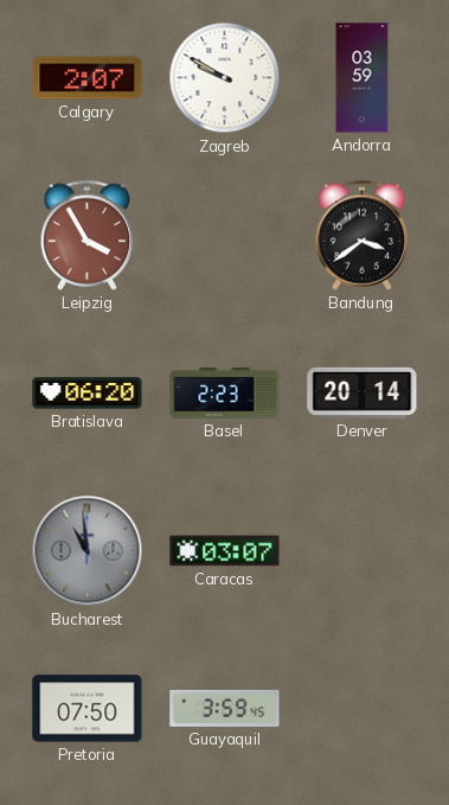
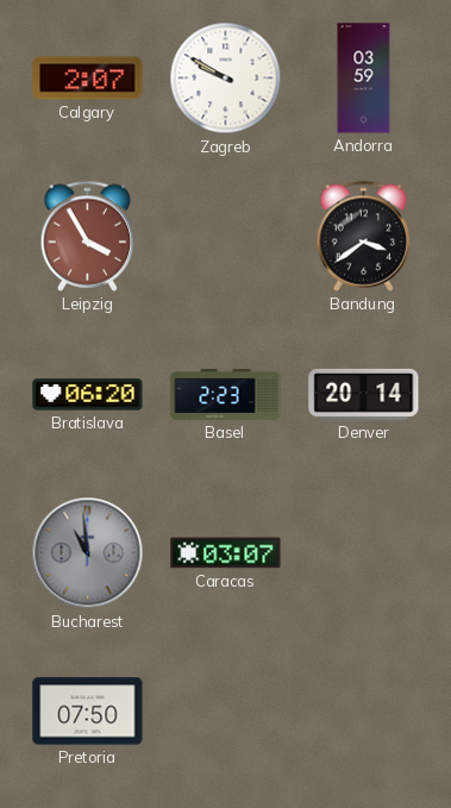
Guayaquil: 3:59 -> none (225, 708)
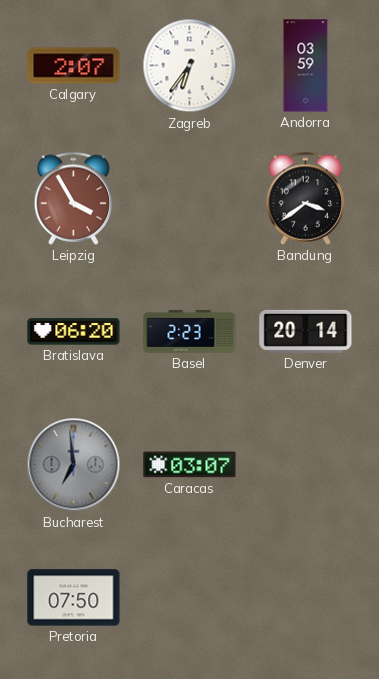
Zagreb: 9:50 -> 6:36 (190, 66)
Bucharest: 10:59 -> 6:59 (74, 465)
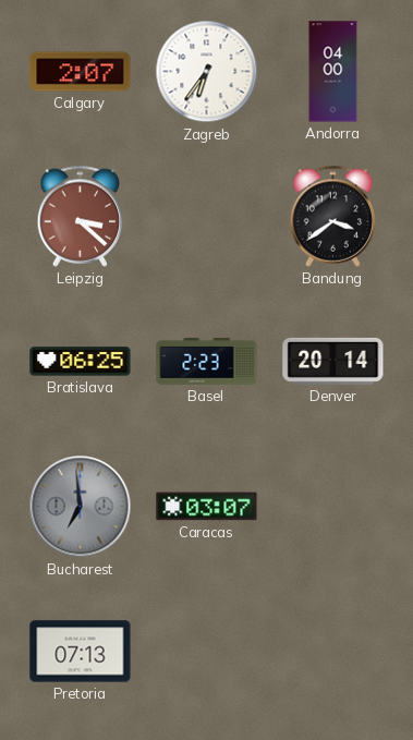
Andorra: 03:59 -> 04:00 (333, 72)
Leipzig: 3:55 -> 3:22 (81, 216)
Bratislava: 06:20 -> 06:25 (81, 362)
Pretoria: 07:50 -> 07:13 (81, 652)
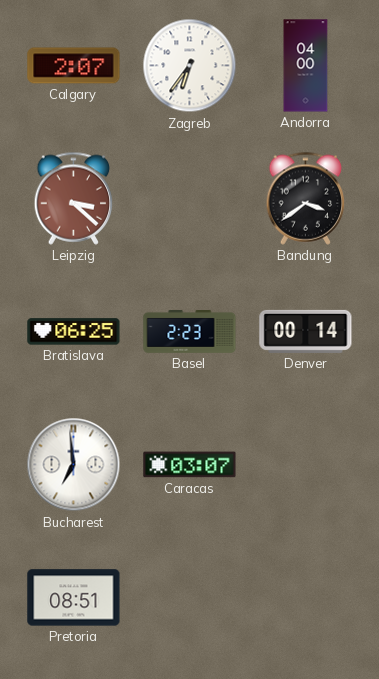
Denver: 20:14 -> 00:14 (306, 331)
Bucharest dial: grey -> white (74, 465)
Pretoria: 07:13 -> 08:51 (74, 598)
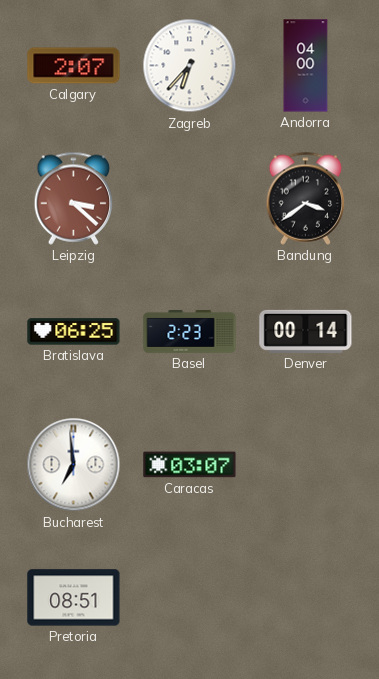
Zagreb: 6:36 -> 6:37 (190, 66)
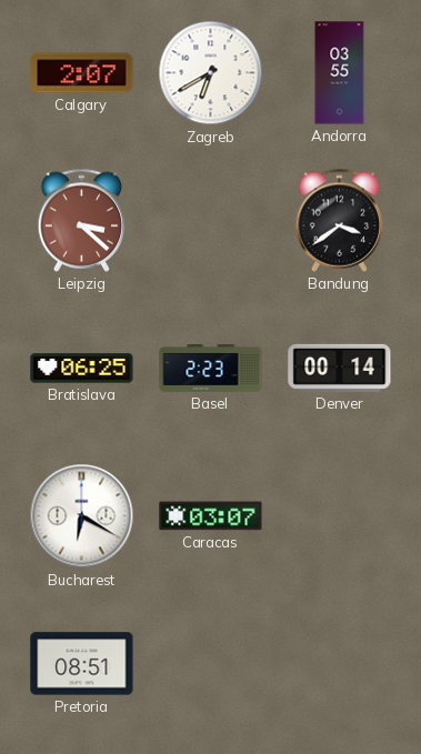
Zagreb: 6:37 -> 6:40 (211, 73)
Andorra: 04:00 -> 03:55 (340, 73)
Bucharest: 6:59 -> 6:20 (82, 516)
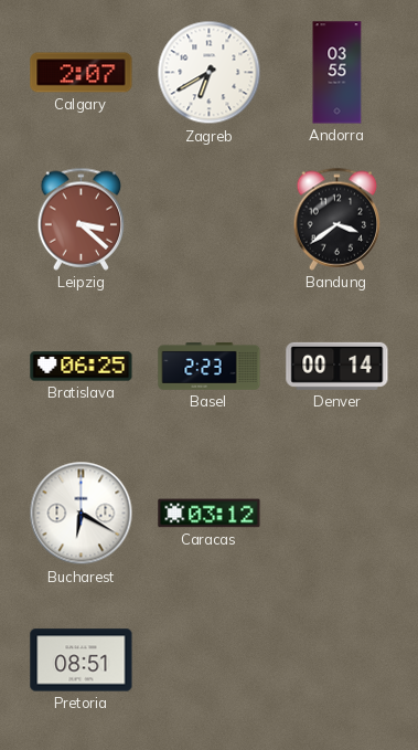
Caracas: 03:07 -> 03:12 (210, 514)
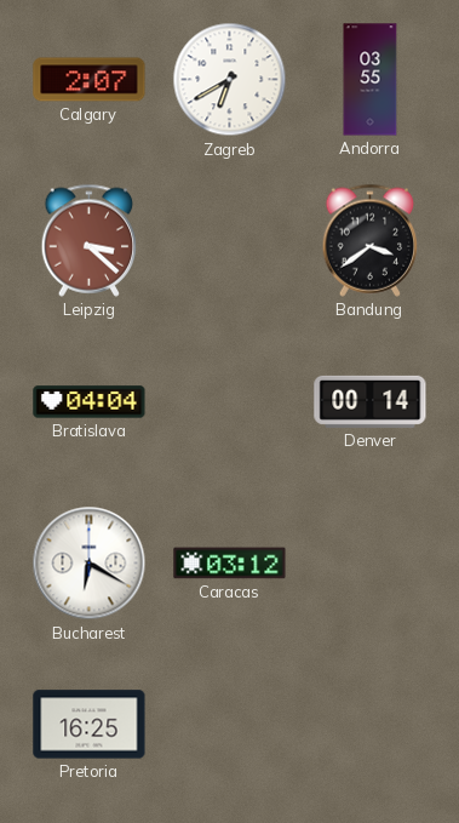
Bratislava: 06:25 -> 04:04 (90, 402)
Basel: 2:23 -> none (210, 367)
Pretoria: 08:51 -> 16:25 (90, 725)
